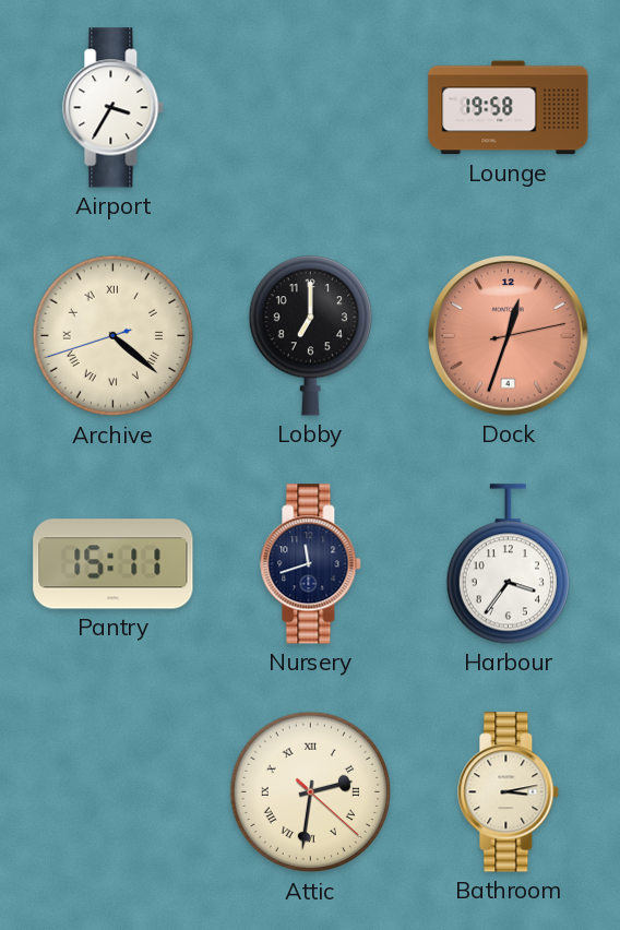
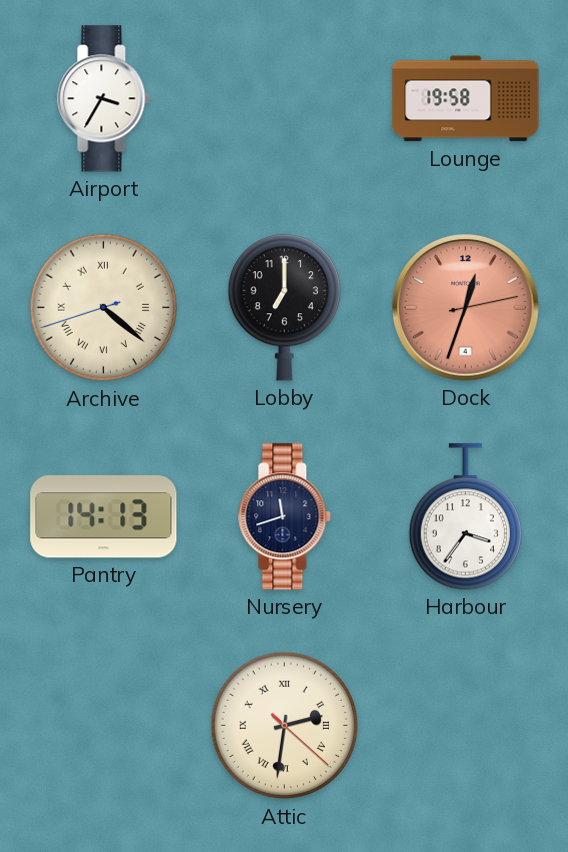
Pantry: 15:11 -> 14:13 (104, 517)
Bathroom: 3:13 -> none (509, 792)
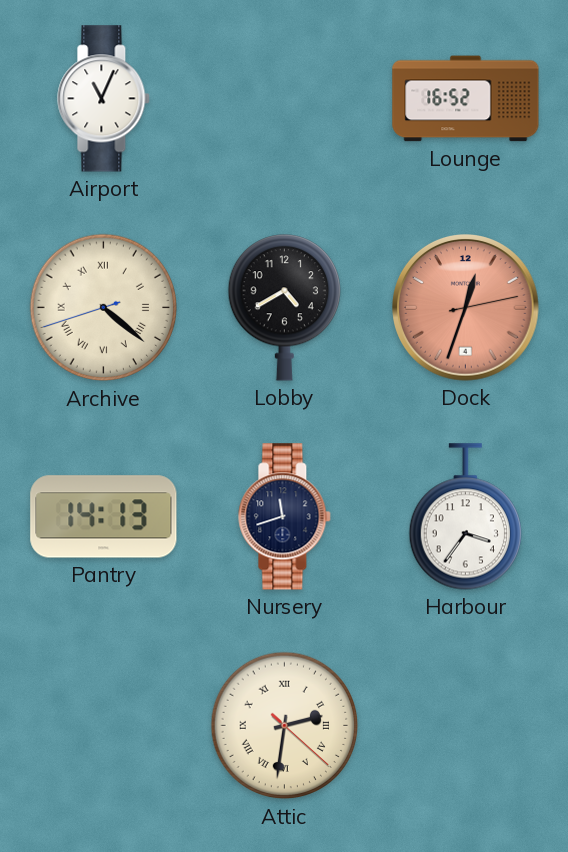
Airport: 3:35 -> 11:04 (104, 99)
Lounge: 19:58 -> 16:52 (466, 99)
Lobby: 7:00 -> 4:40 (284, 308)
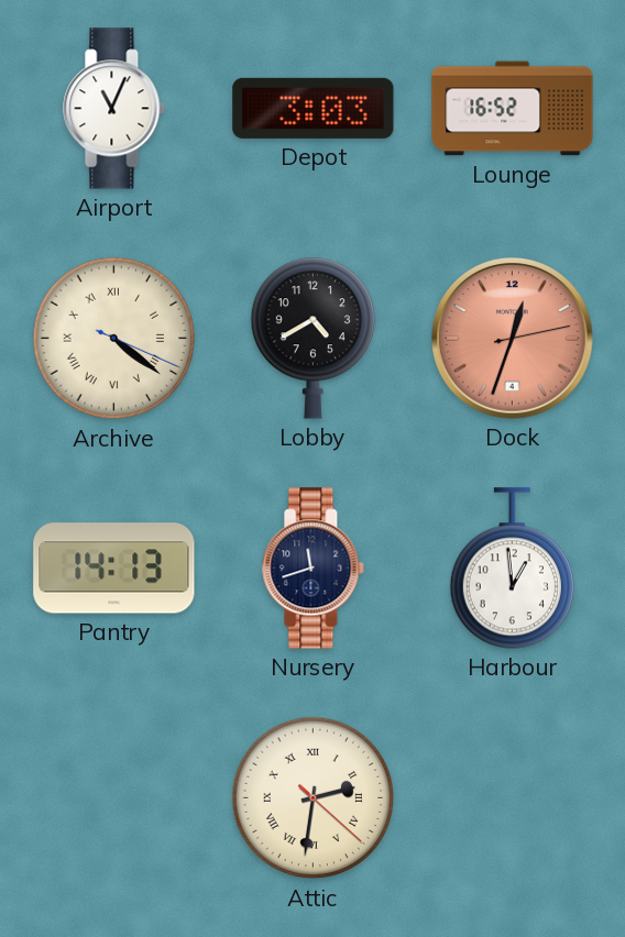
Depot: none -> 3:03 (314, 108)
Archive: 4:21:42 -> 4:21:19 (114, 339)
Harbour: 3:36 -> 12:59 (512, 569)
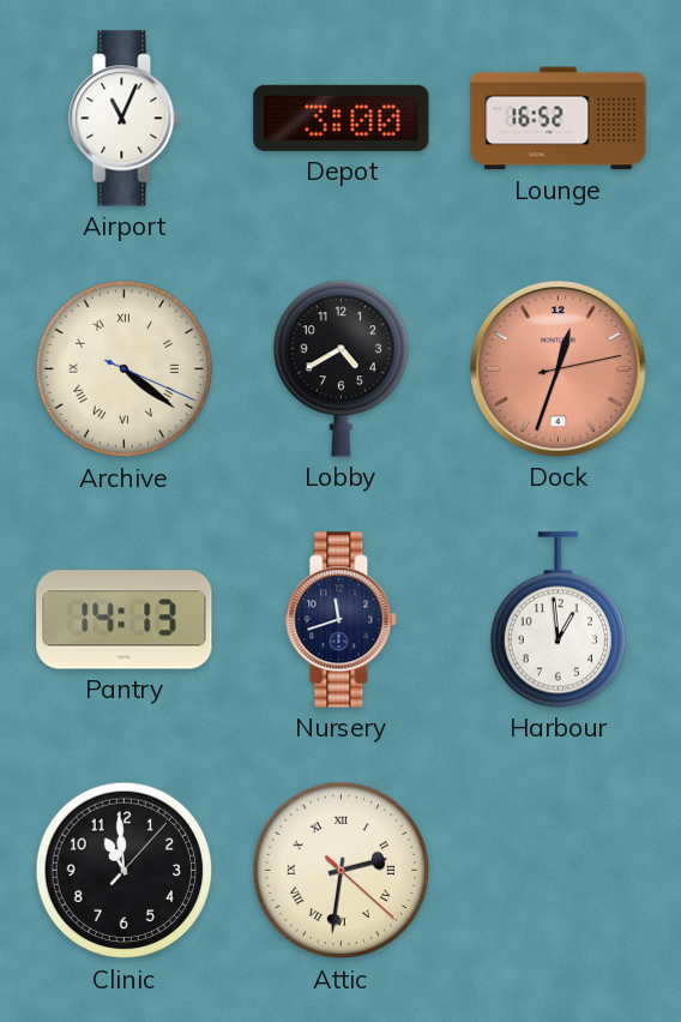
Depot: 3:03 -> 3:00 (342, 118)
Clinic: none -> 10:59 (125, 871)
